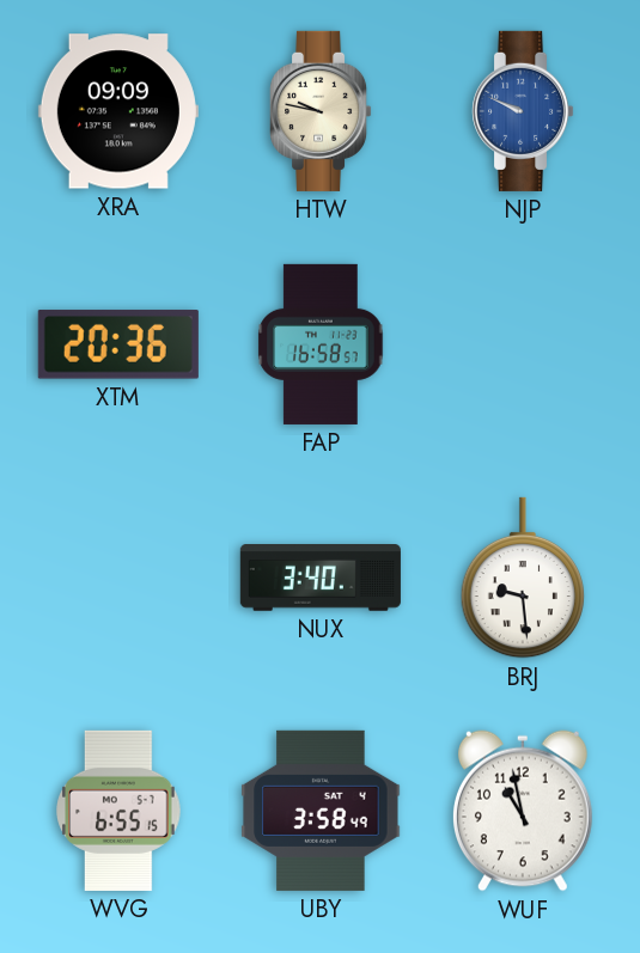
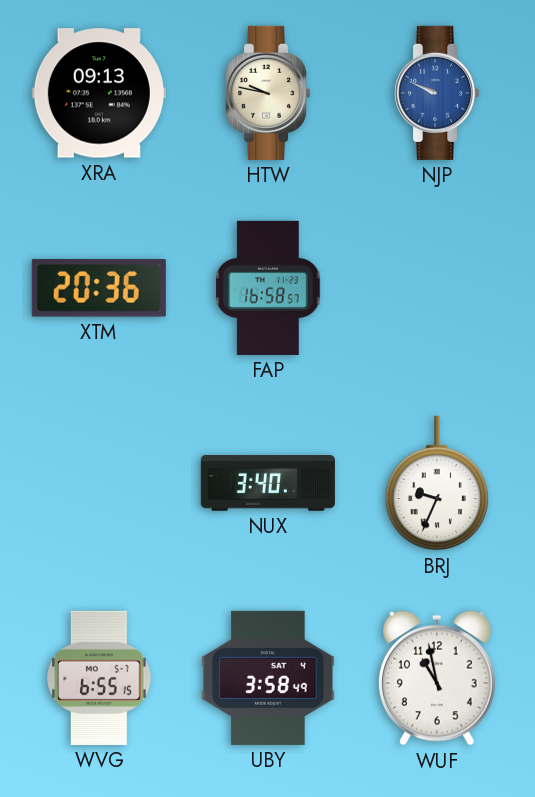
XRA: 09:09 -> 09:13 (99, 93)
BRJ: 9:29 -> 9:34 (437, 483)
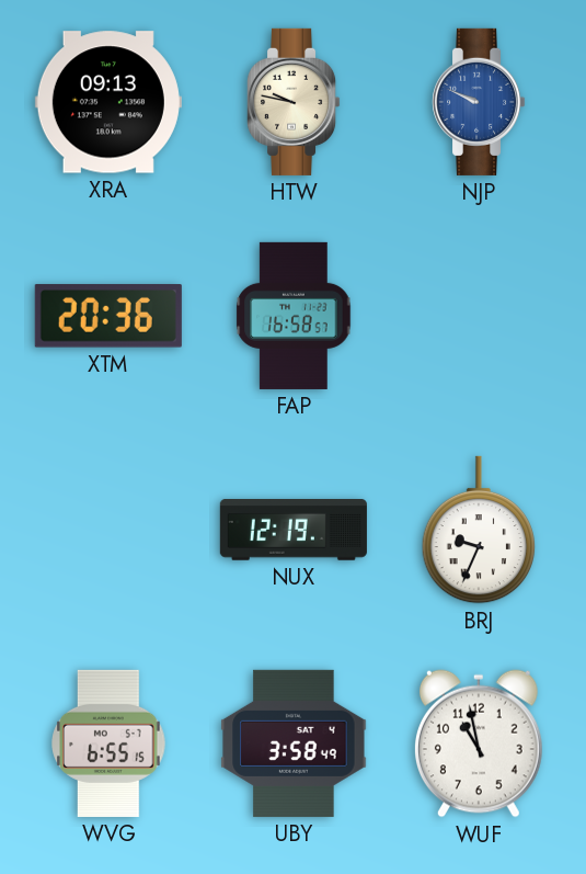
NUX: 3:40 -> 12:19 (294, 531)
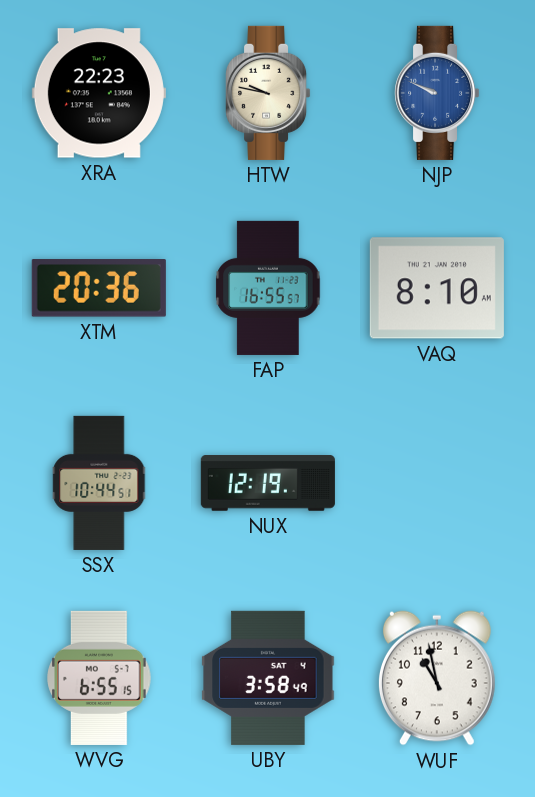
XRA: 09:13 -> 22:23 (99, 93)
FAP: 16:58 -> 16:55 (268, 288)
VAQ: none -> 8:10 (437, 288)
SSX: none -> 10:44 (100, 483)
BRJ: 9:34 -> none (479, 530)
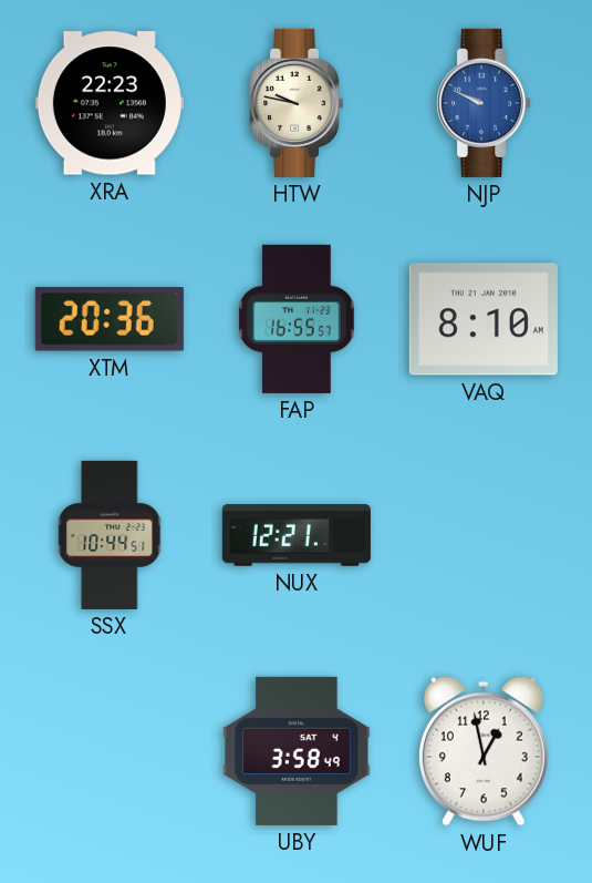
NUX: 12:19 -> 12:21 (297, 536)
WVG: 6:55 -> none (99, 678)
WUF: 10:58 -> 12:58 (484, 751)
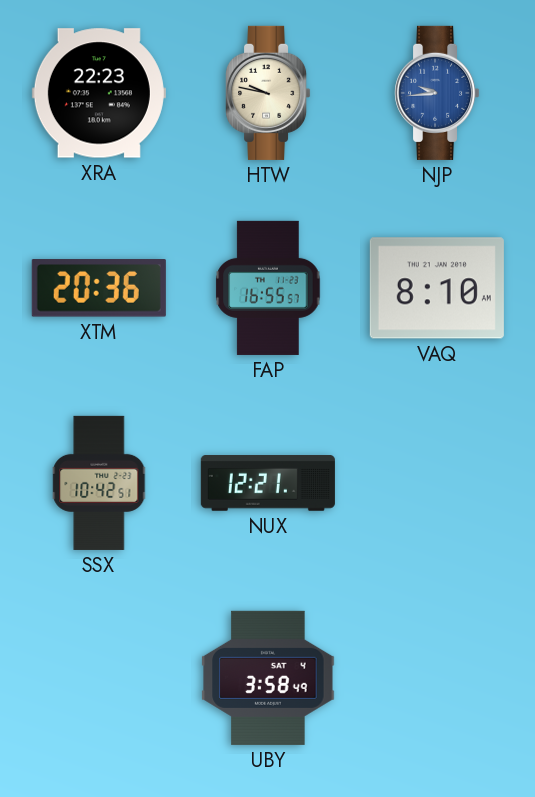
NJP: 9:49 -> 9:44 (438, 93)
SSX: 10:44 -> 10:42 (100, 483)
WUF: 12:58 -> none (484, 751)
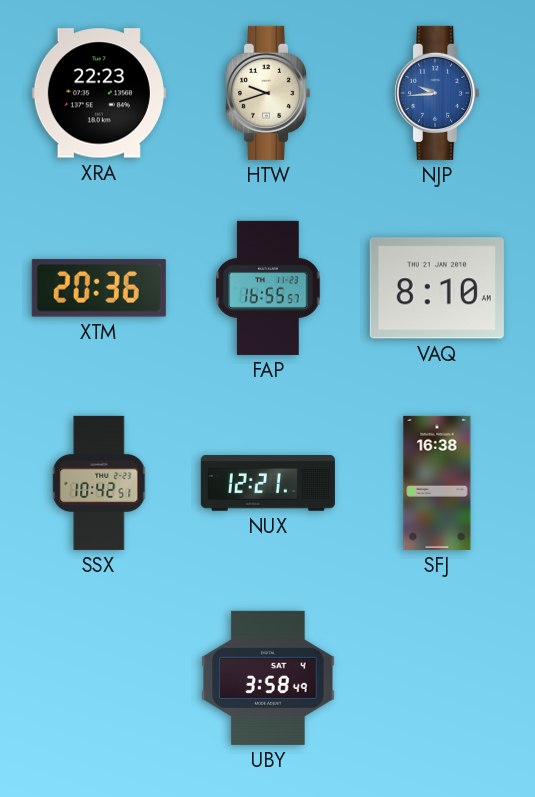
HTW: 9:47 -> 9:42 (269, 93)
SFJ: none -> 16:38 (437, 483)
